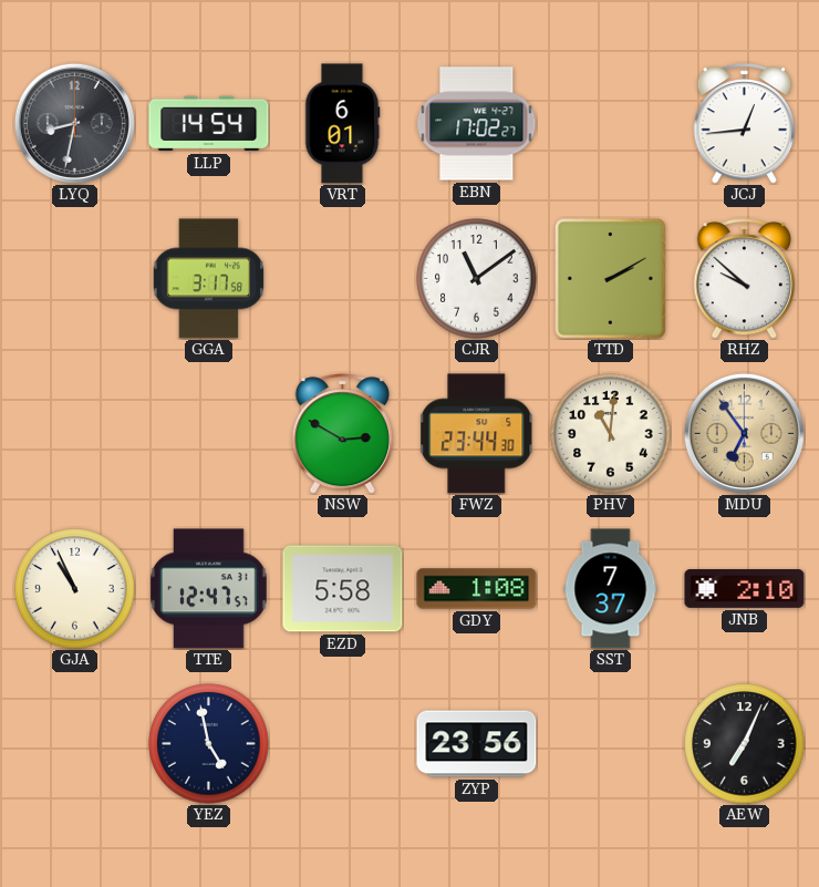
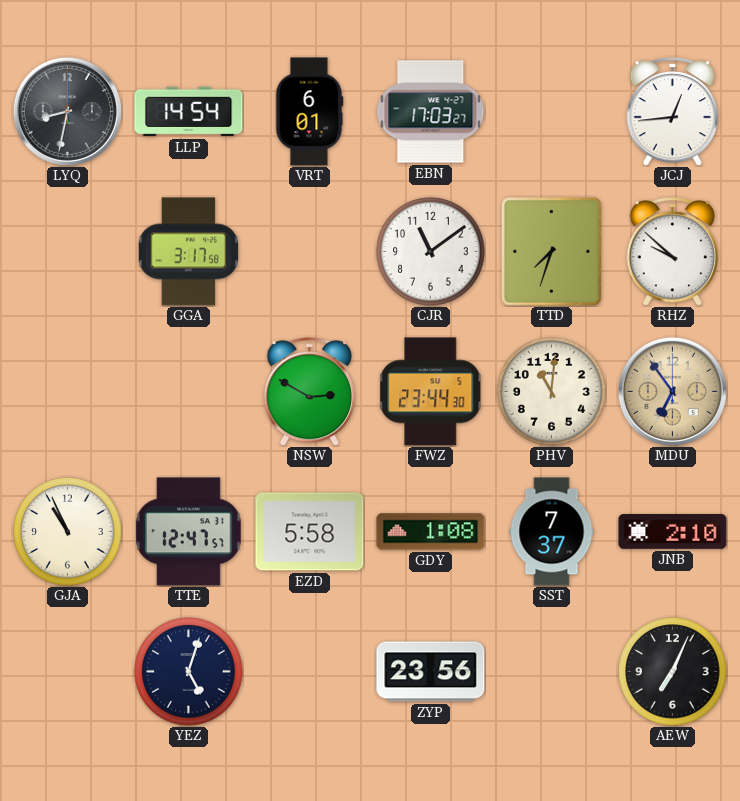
EBN: 17:02 -> 17:03 (431, 112)
TTD: 2:10 -> 7:33 (551, 251)
YEZ: 4:58 -> 5:03 (189, 672)
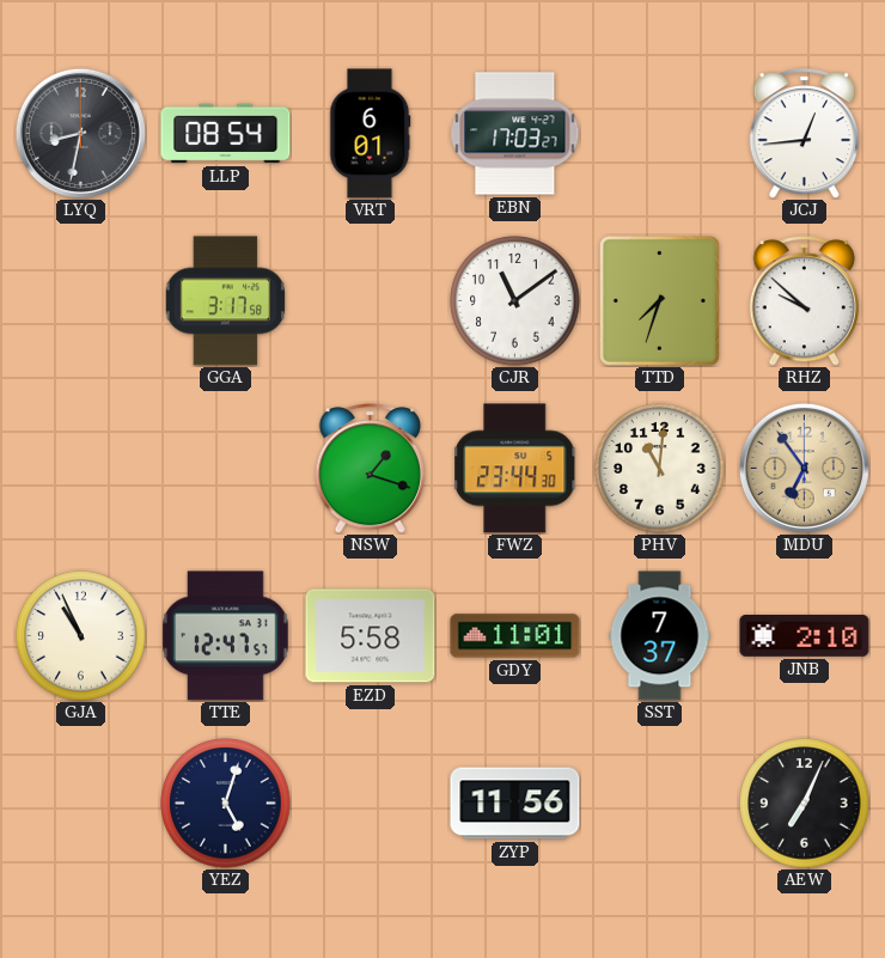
LLP: 14:54 -> 08:54 (226, 134)
NSW: 2:50 -> 1:18 (370, 469)
GDY: 1:08 -> 11:01 (515, 636)
ZYP: 23:56 -> 11:56 (515, 804)
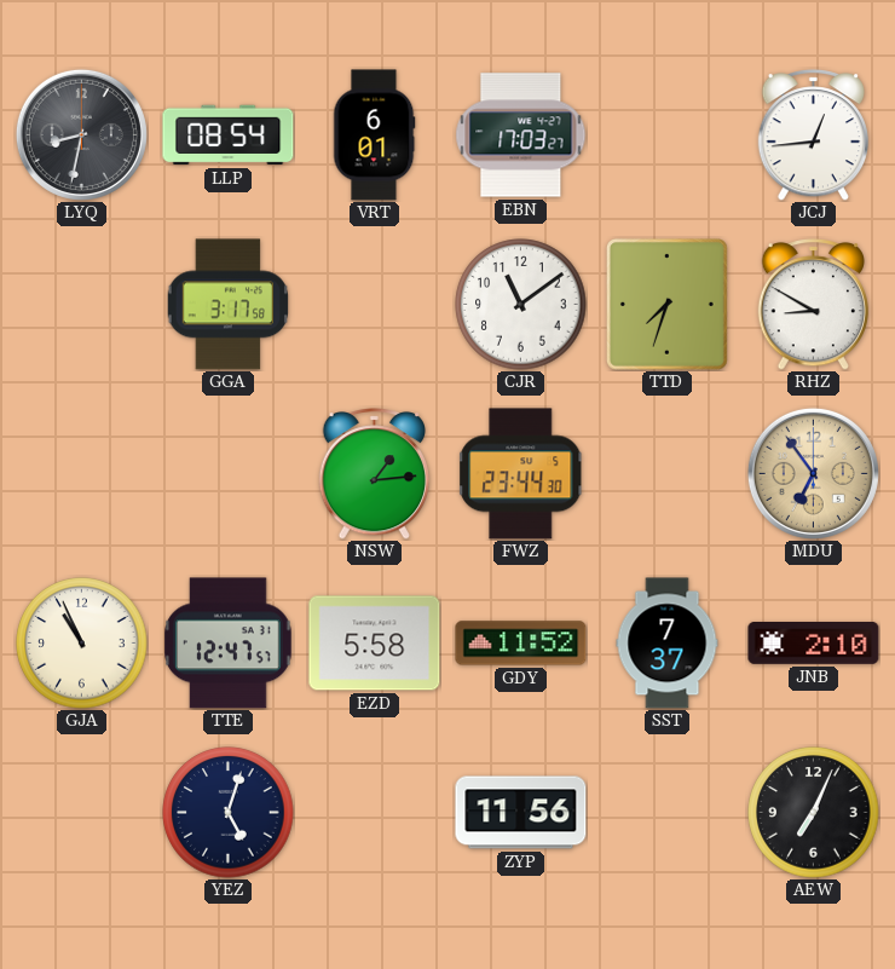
RHZ: 9:52 -> 8:50 (813, 305)
NSW: 1:18 -> 1:14 (374, 474)
PHV: 11:01 -> none (660, 469)
GDY: 11:01 -> 11:52 (521, 644)
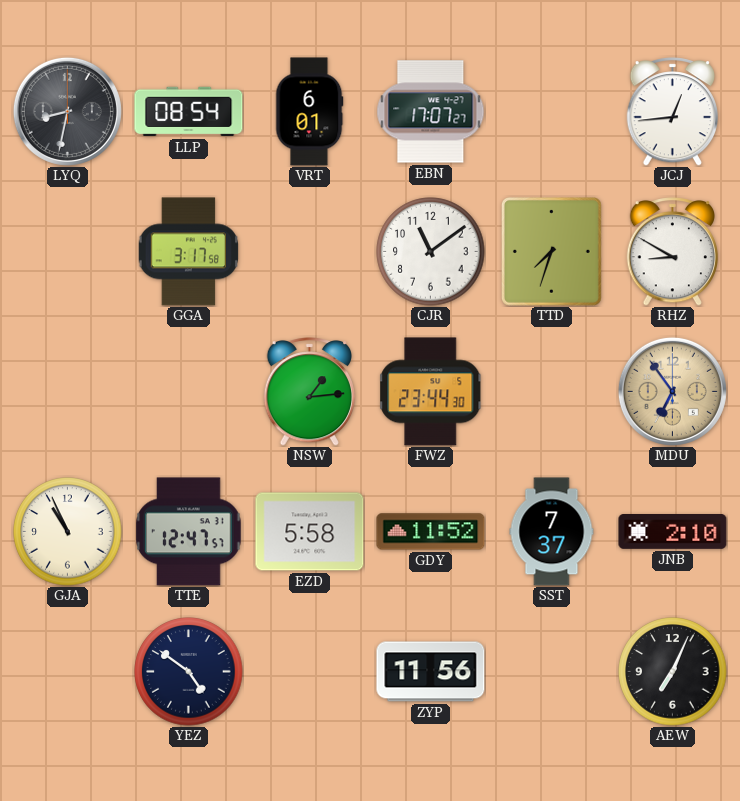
EBN: 17:03 -> 17:07 (431, 112)
YEZ: 5:03 -> 4:51 (189, 672)
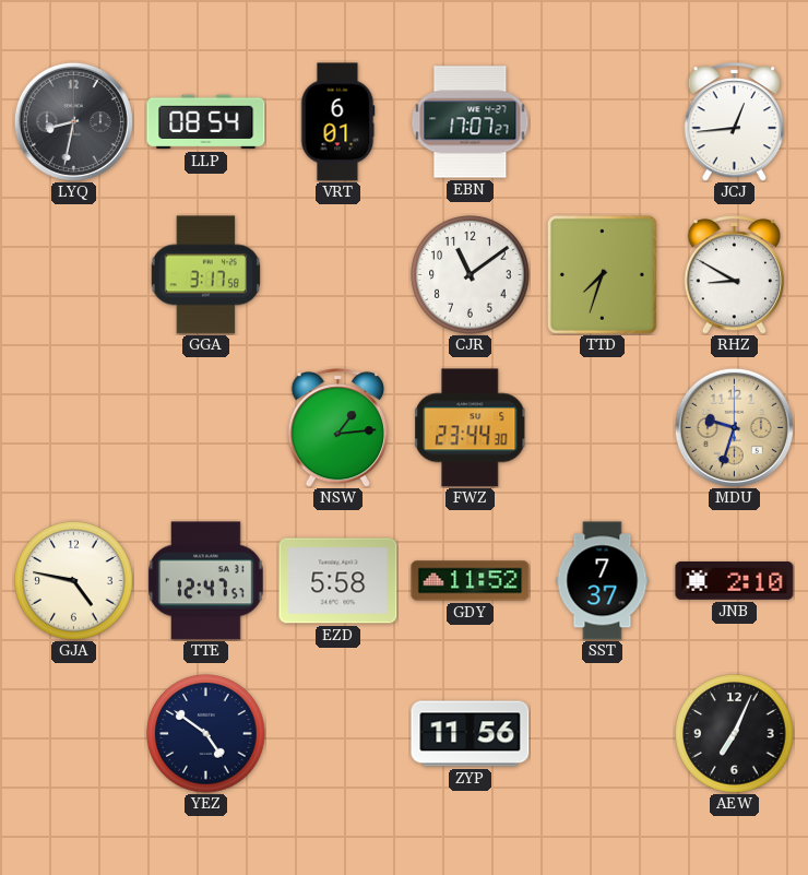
MDU: 6:54 -> 9:33 (734, 427)
GJA: 10:56 -> 4:47 (74, 581)
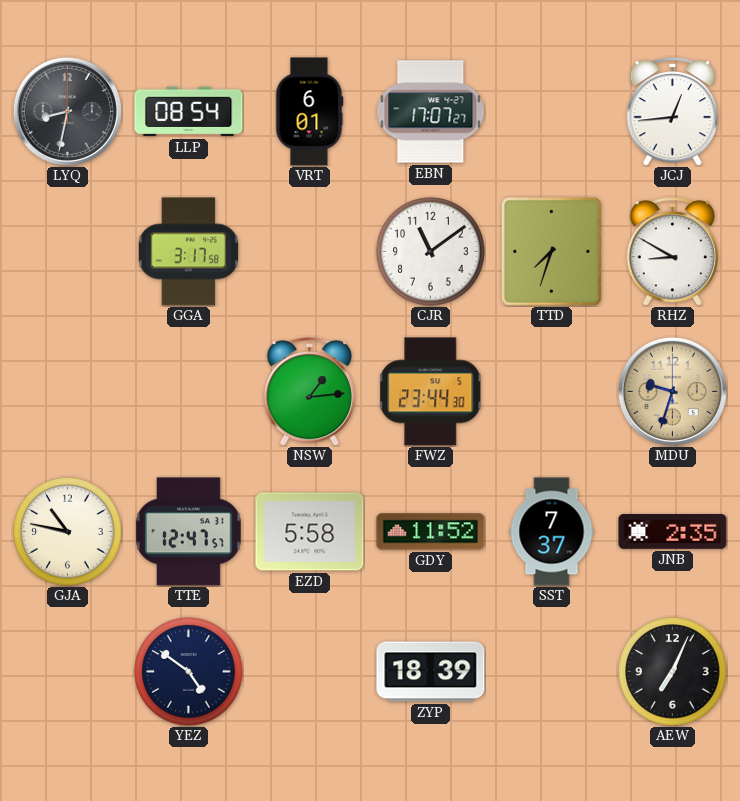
GJA: 4:47 -> 10:47 (68, 532)
JNB: 2:10 -> 2:35 (673, 532)
ZYP: 11:56 -> 18:39 (431, 672)
